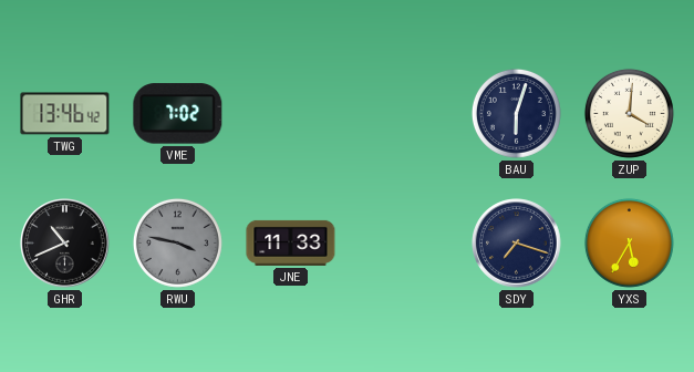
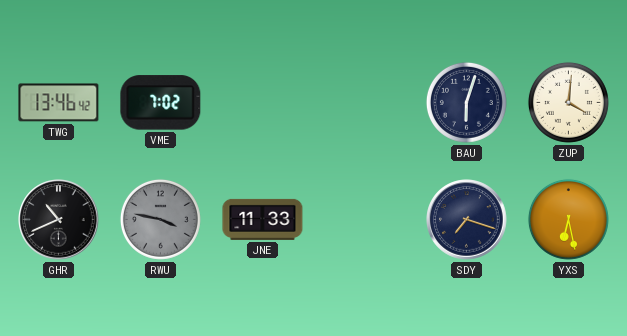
YXS: 5:35 -> 6:28 (568, 219)
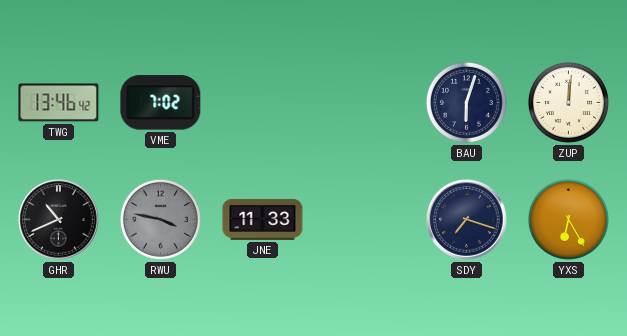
ZUP: 4:01 -> 12:01 (568, 102)
YXS: 6:28 -> 6:25 (568, 219)
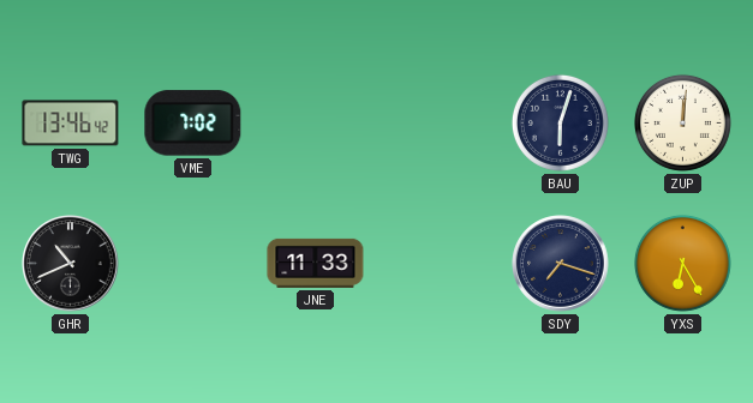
RWU: 3:47 -> none (160, 219)
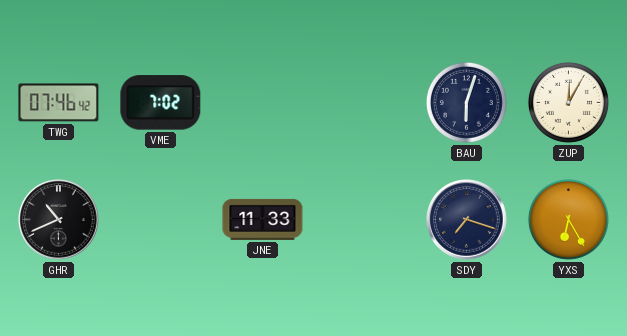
TWG: 13:46 -> 07:46 (59, 103)
ZUP: 12:01 -> 12:05 (568, 102)
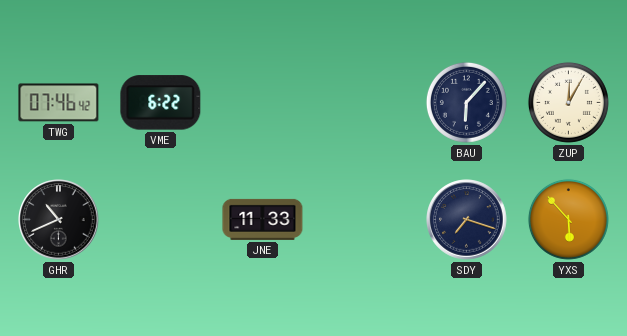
VME: 7:02 -> 6:22 (161, 103)
BAU: 6:03 -> 6:07 (466, 102)
YXS: 6:25 -> 5:53 (568, 219)
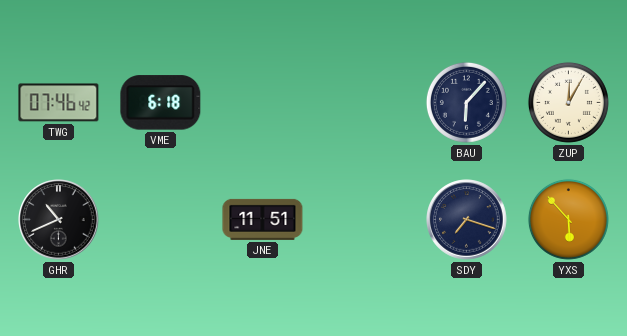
VME: 6:22 -> 6:18 (161, 103)
JNE: 11:33 -> 11:51 (263, 219)
